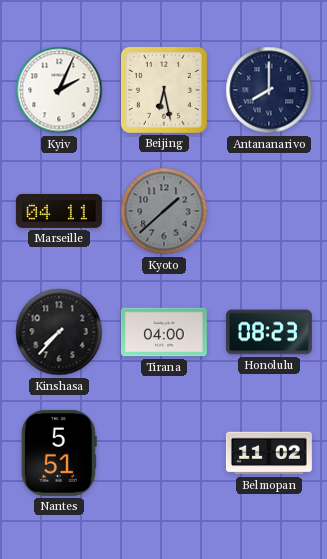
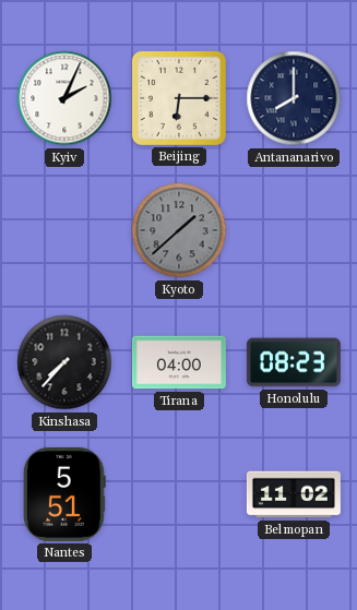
Beijing: 6:28 -> 6:15 (179, 98)
Marseille: 04:11 -> none (59, 211)
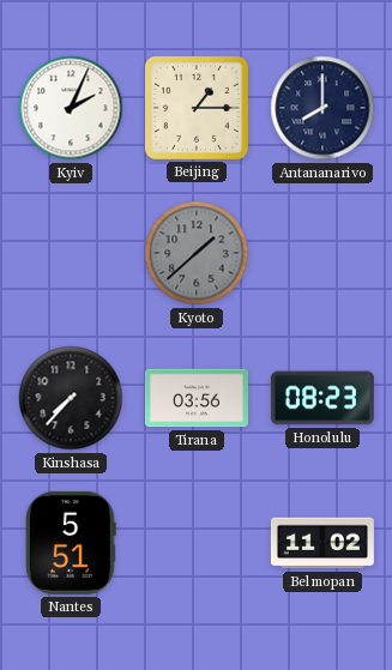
Beijing: 6:15 -> 1:15 (197, 108)
Tirana: 04:00 -> 03:56 (197, 398)
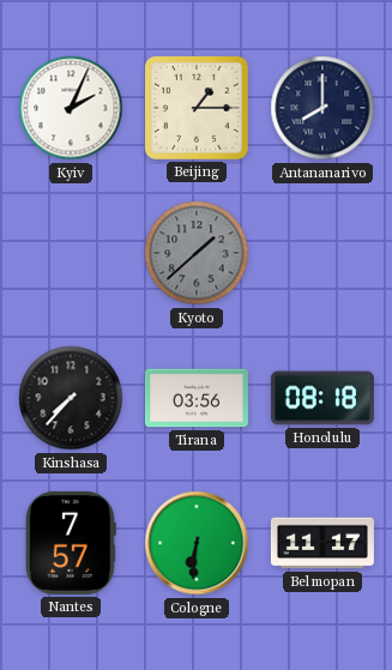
Honolulu: 08:23 -> 08:18 (322, 398)
Nantes: 5:51 -> 7:57 (71, 543)
Cologne: none -> 6:31 (197, 543)
Belmopan: 11:02 -> 11:17 (322, 543)
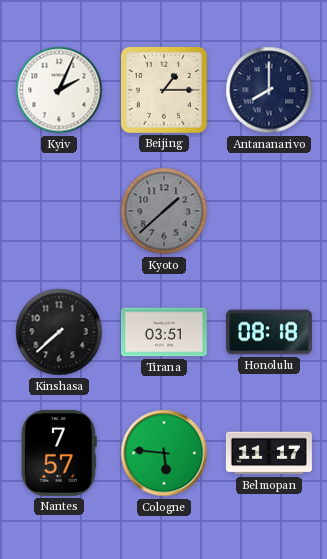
Kinshasa: 7:37 -> 7:38 (59, 332)
Tirana: 03:56 -> 03:51 (164, 332)
Cologne: 6:31 -> 5:46 (164, 453)
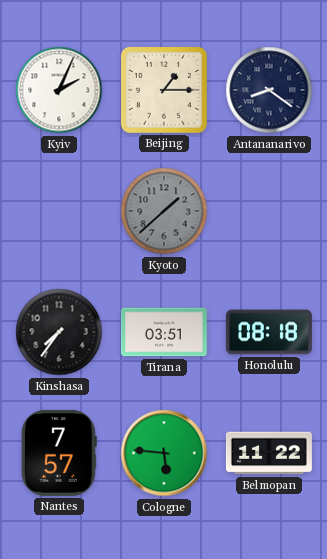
Antananarivo: 8:00 -> 8:21 (269, 90)
Kinshasa: 7:38 -> 7:36 (59, 332)
Belmopan: 11:17 -> 11:22 (269, 453)
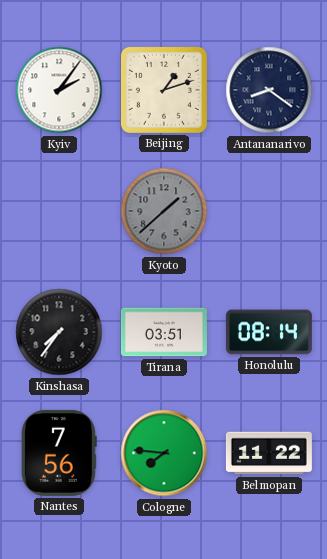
Kyiv: 2:04 -> 2:06 (59, 90)
Beijing: 1:15 -> 1:12 (164, 90)
Honolulu: 08:18 -> 08:14 (269, 332)
Nantes: 7:57 -> 7:56 (59, 453)
Cologne: 5:46 -> 7:46 (164, 453)
